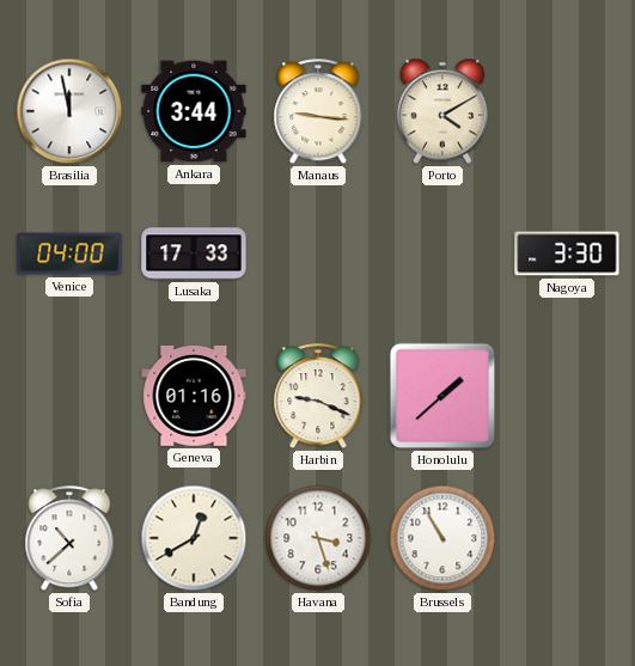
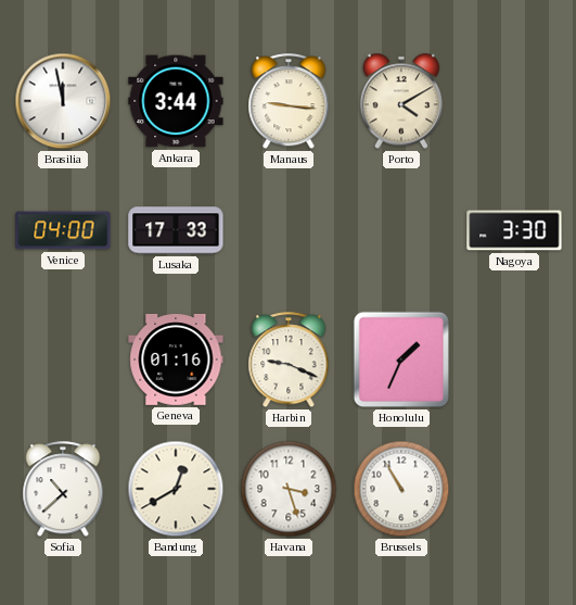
Honolulu: 1:38 -> 1:34 (401, 360)
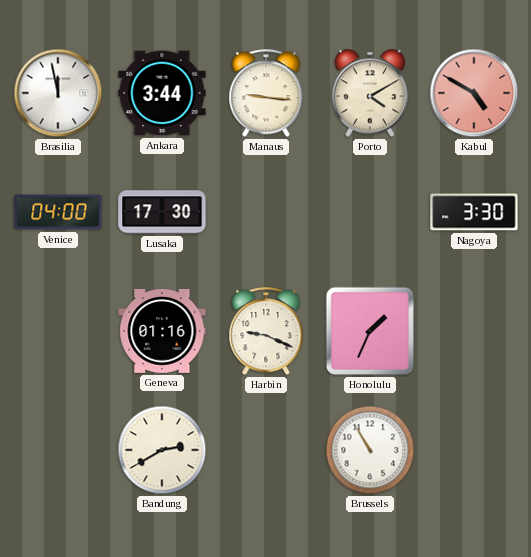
Kabul: none -> 4:50 (474, 93)
Lusaka: 17:33 -> 17:30 (162, 212)
Sofia: 10:38 -> none (63, 490)
Bandung: 12:40 -> 2:40 (162, 450)
Havana: 3:27 -> none (289, 489)
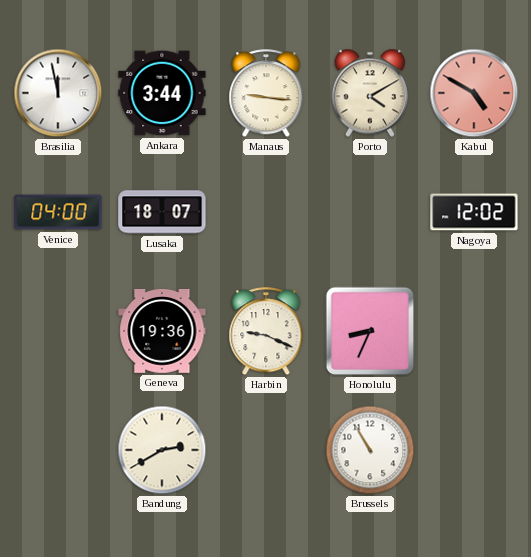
Lusaka: 17:30 -> 18:07 (162, 212)
Nagoya: 3:30 -> 12:02 (474, 212)
Geneva: 01:16 -> 19:36 (162, 331)
Honolulu: 1:34 -> 8:34 (370, 331)
